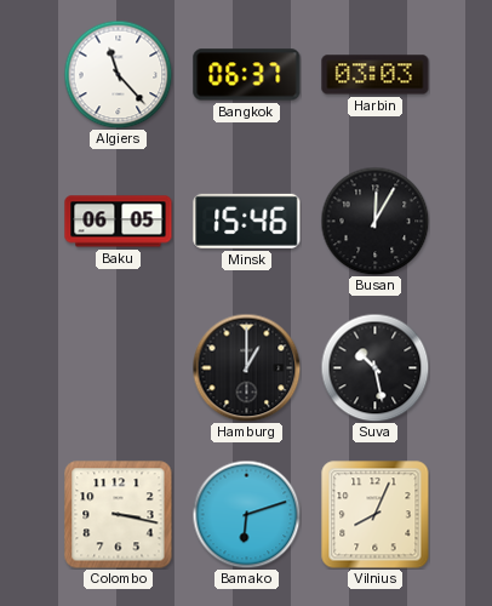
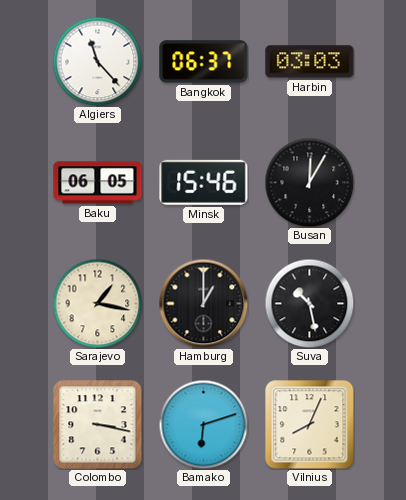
Sarajevo: none -> 1:17 (97, 303)
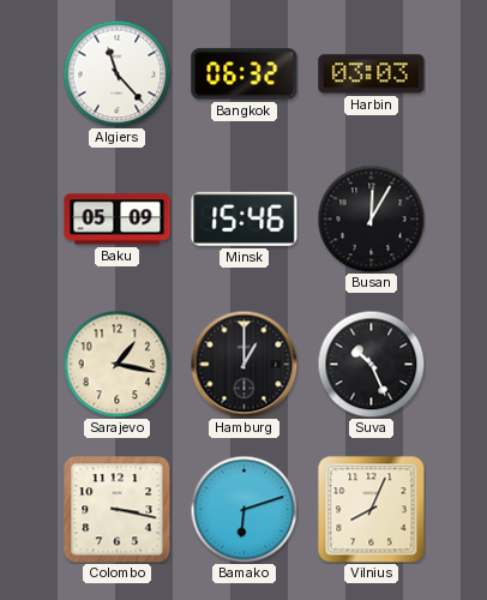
Bangkok: 06:37 -> 06:32 (245, 74)
Baku: 06:05 -> 05:09 (118, 220)
Suva: 10:28 -> 10:26 (371, 364)
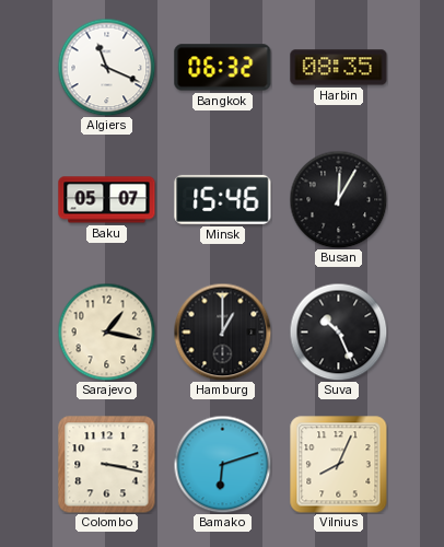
Algiers: 11:23 -> 11:19 (106, 67)
Harbin: 03:03 -> 08:35 (339, 68)
Baku: 05:09 -> 05:07 (107, 200)
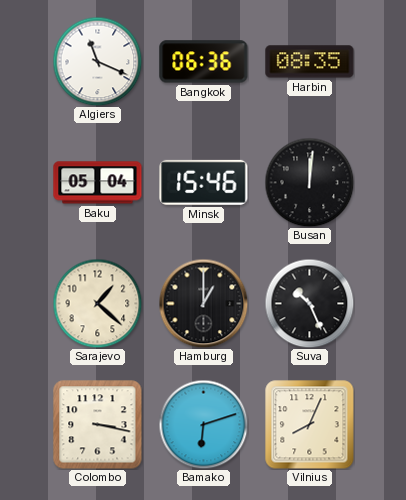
Bangkok: 06:32 -> 06:36 (204, 62)
Baku: 05:07 -> 05:04 (98, 183)
Busan: 12:05 -> 12:01 (309, 182)
Sarajevo: 1:17 -> 1:22 (97, 303)
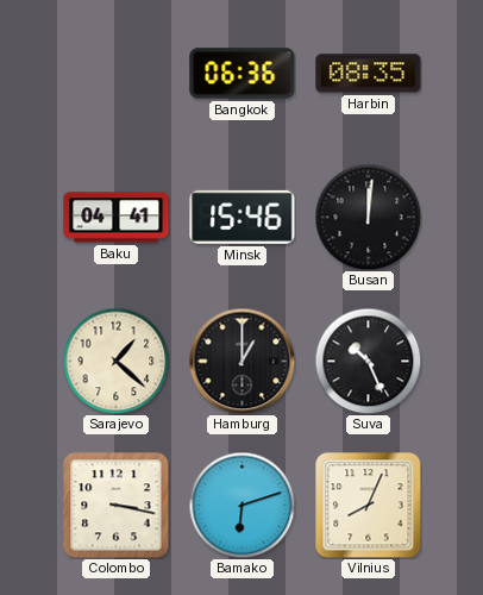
Algiers: 11:19 -> none (97, 61)
Baku: 05:04 -> 04:41 (117, 218)
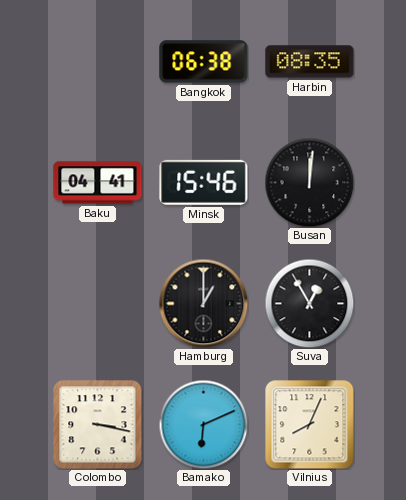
Bangkok: 06:36 -> 06:38 (204, 62)
Sarajevo: 1:22 -> none (115, 361)
Suva: 10:26 -> 12:55 (309, 303)
Bamako: 6:12 -> 6:11 (203, 424)
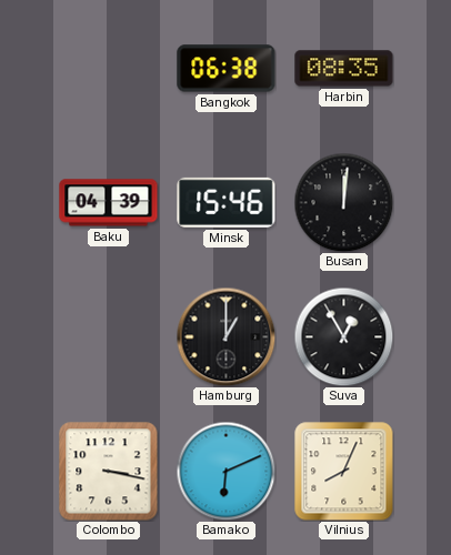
Baku: 04:41 -> 04:39 (109, 203)
